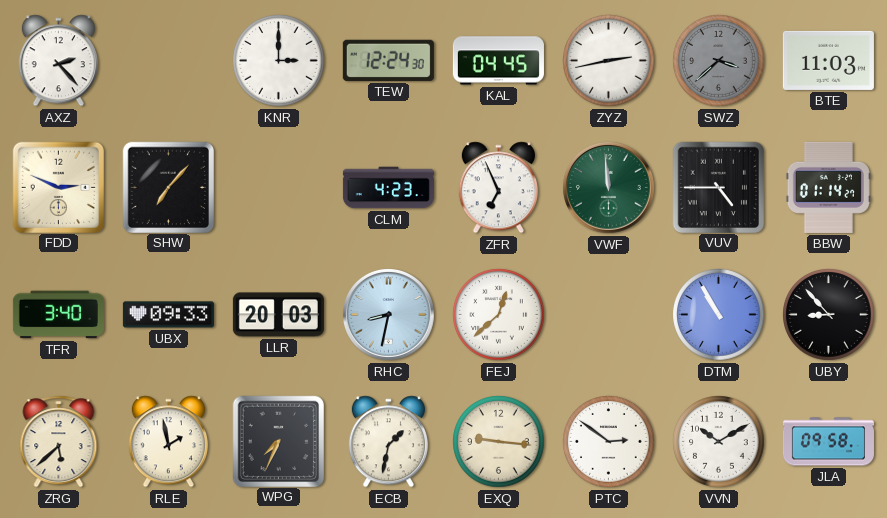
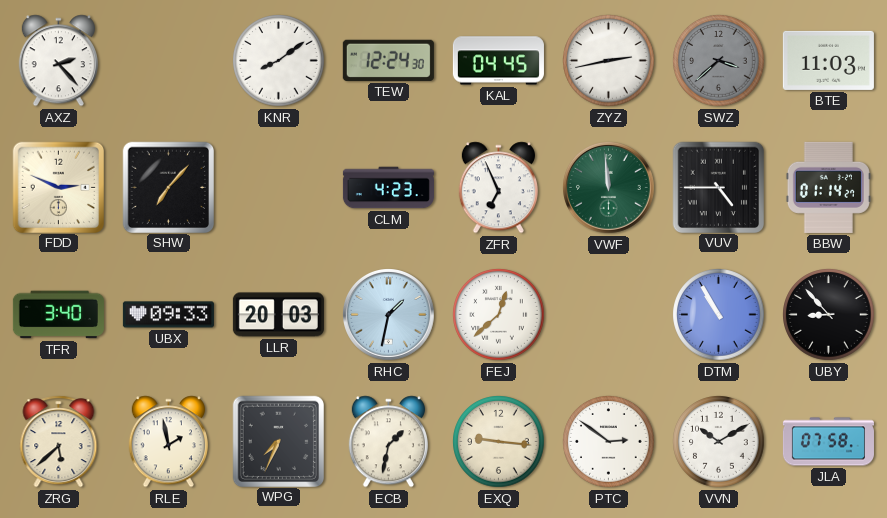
KNR: 3:00 -> 8:09 (279, 61)
RHC: 8:32 -> 1:32 (389, 315)
JLA: 09:58 -> 07:58 (828, 442)
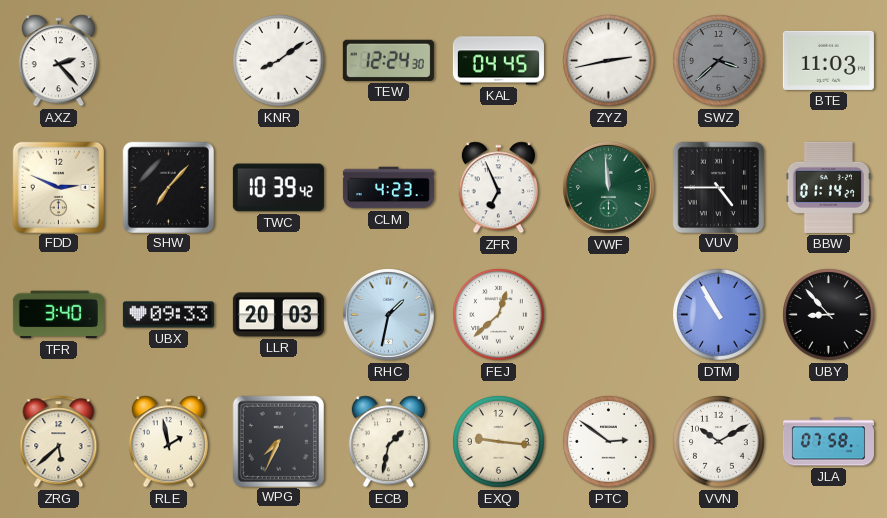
TWC: none -> 10:39 (278, 188)
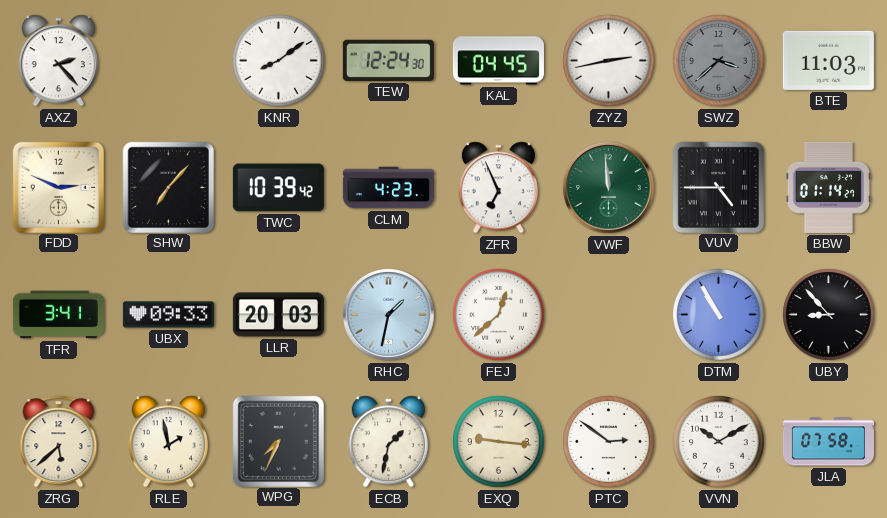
TFR: 3:40 -> 3:41 (58, 315)
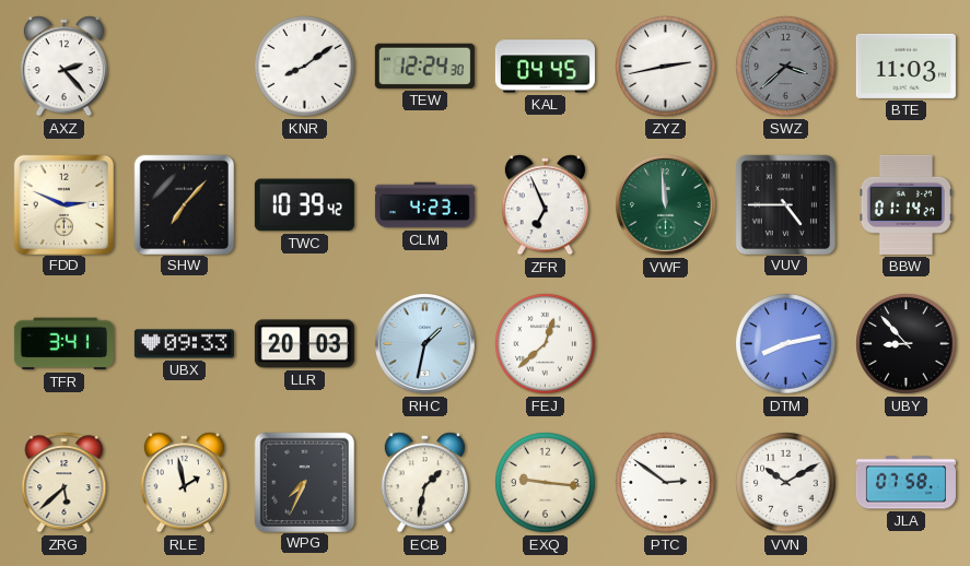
DTM: 10:55 -> 8:13 (786, 344)
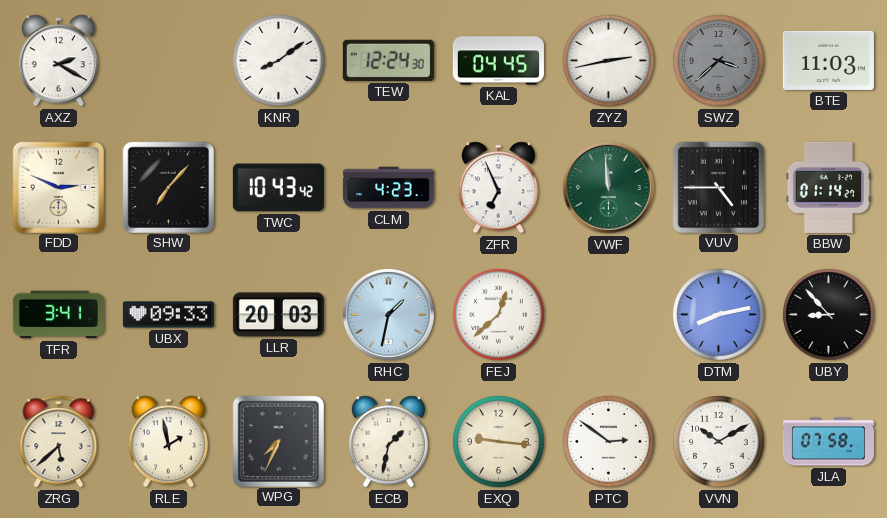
AXZ: 2:23 -> 2:20 (58, 61)
TWC: 10:39 -> 10:43 (278, 188)
